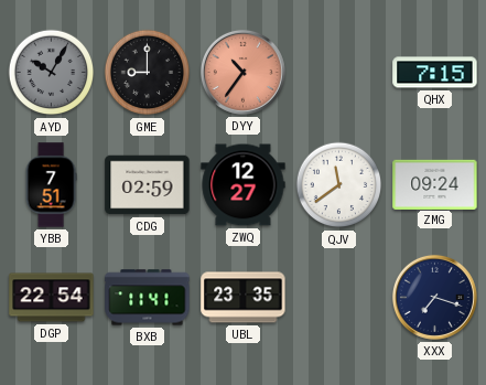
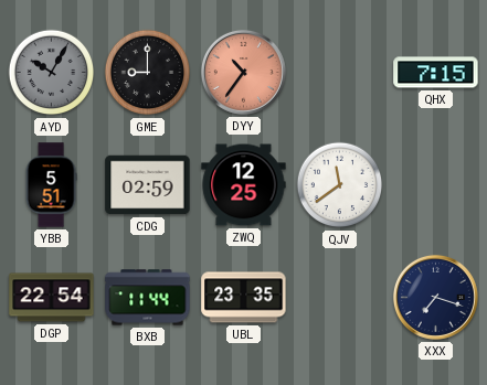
YBB: 7:51 -> 5:51 (51, 185)
ZWQ: 12:27 -> 12:25 (244, 185)
ZMG: 09:24 -> none (435, 184)
BXB: 11:41 -> 11:44 (148, 298)
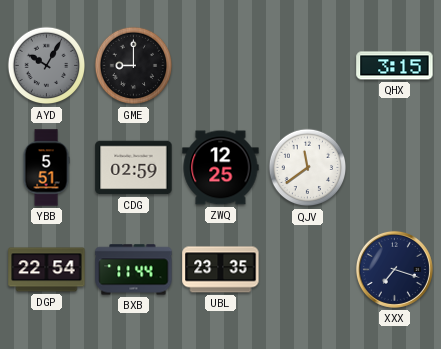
DYY: 10:36 -> none (243, 72)
QHX: 7:15 -> 3:15 (395, 66)
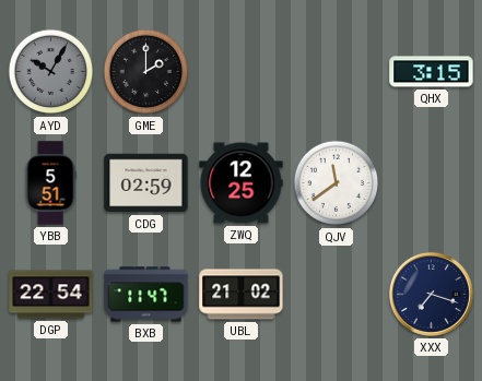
GME: 9:00 -> 2:00 (146, 72)
BXB: 11:44 -> 11:47 (146, 295)
UBL: 23:35 -> 21:02 (242, 295)
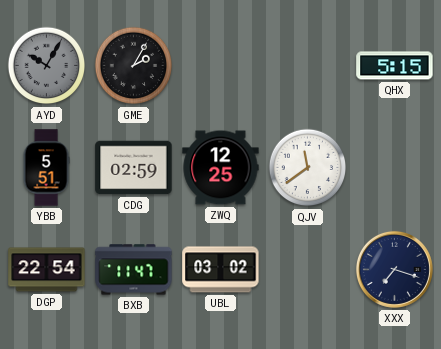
GME: 2:00 -> 2:05 (134, 66)
QHX: 3:15 -> 5:15 (395, 66)
UBL: 21:02 -> 03:02 (221, 270)
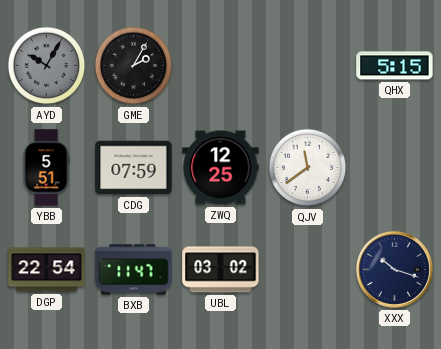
CDG: 02:59 -> 07:59 (134, 168)
XXX: 7:18 -> 10:18 (394, 269)
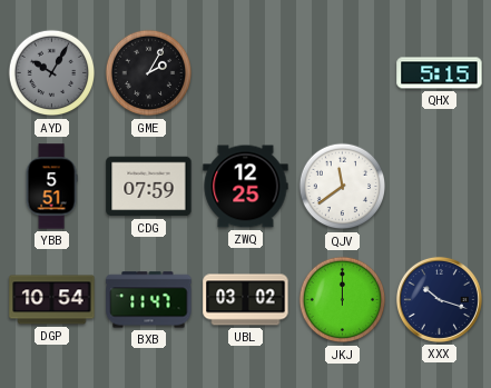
DGP: 22:54 -> 10:54 (52, 300)
JKJ: none -> 12:00 (343, 300)
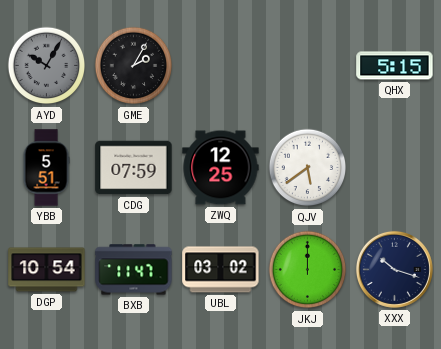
QJV: 11:39 -> 5:39 (308, 168)
